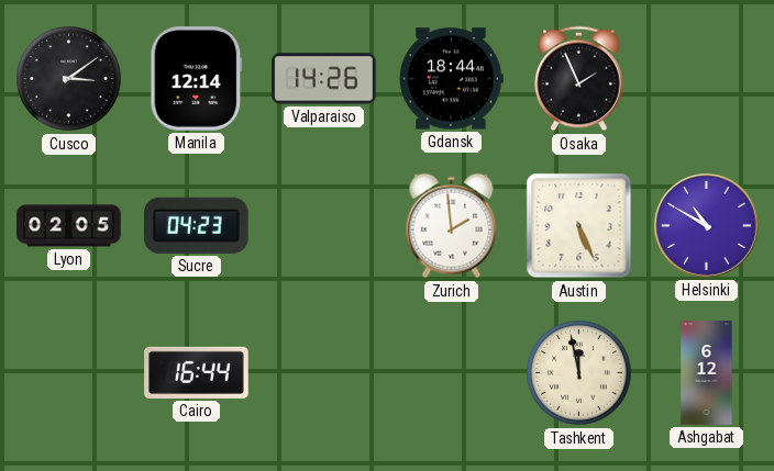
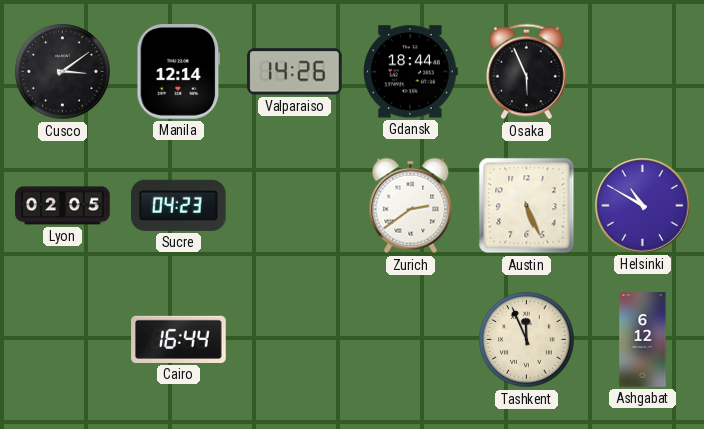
Osaka: 1:56 -> 5:56 (527, 72)
Zurich: 1:59 -> 2:39 (411, 206)
Tashkent: 11:58 -> 11:56 (527, 340)
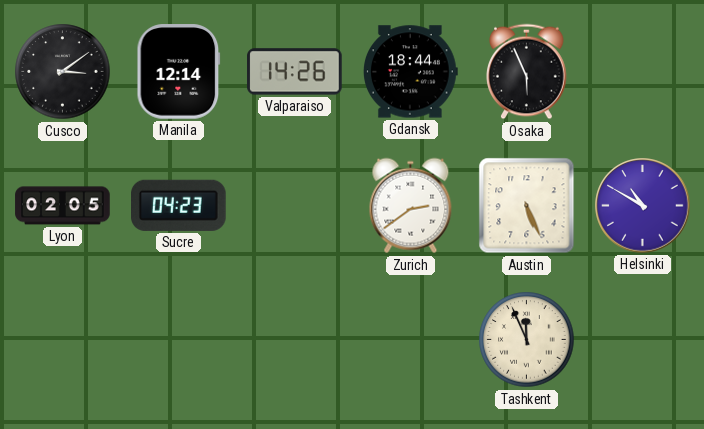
Cairo: 16:44 -> none (179, 339)
Ashgabat: 6:12 -> none (643, 340)
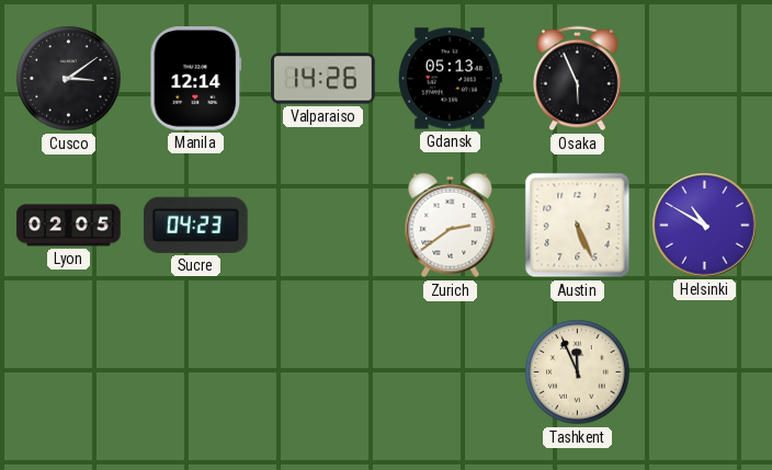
Gdansk: 18:44 -> 05:13 (451, 79)
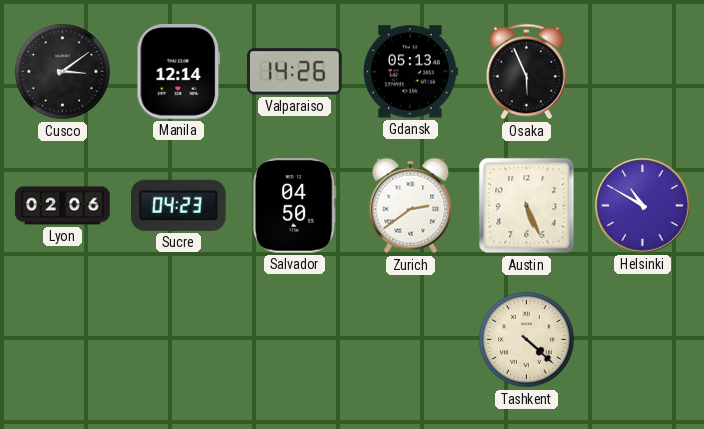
Lyon: 02:05 -> 02:06 (63, 206)
Salvador: none -> 04:50 (294, 206)
Tashkent: 11:56 -> 4:22 (527, 340)
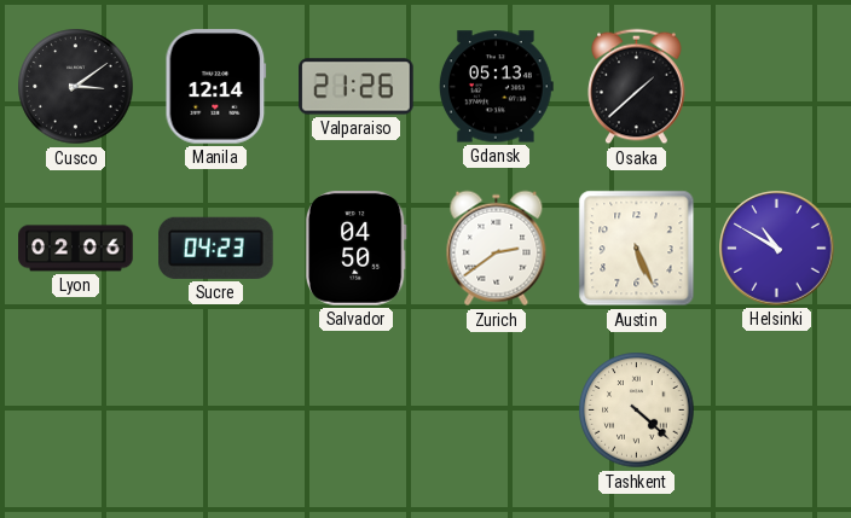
Valparaiso: 14:26 -> 21:26 (357, 87)
Osaka: 5:56 -> 1:38 (637, 87)
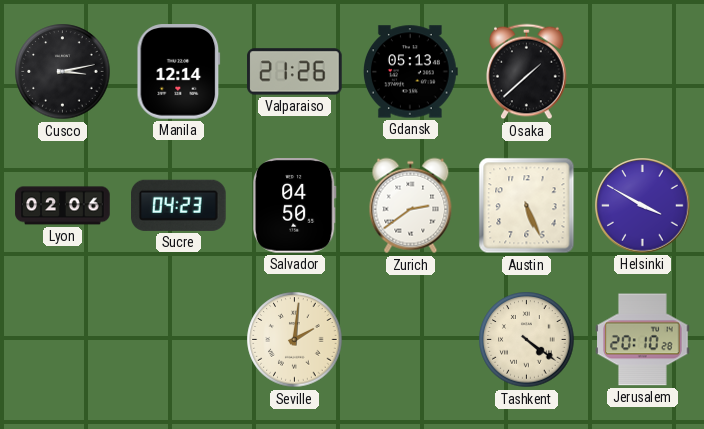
Cusco: 3:09 -> 3:13 (63, 72)
Helsinki: 10:50 -> 3:50 (643, 206)
Seville: none -> 2:01 (295, 340)
Tashkent: 4:22 -> 4:21 (527, 340)
Jerusalem: none -> 20:10 (643, 340)
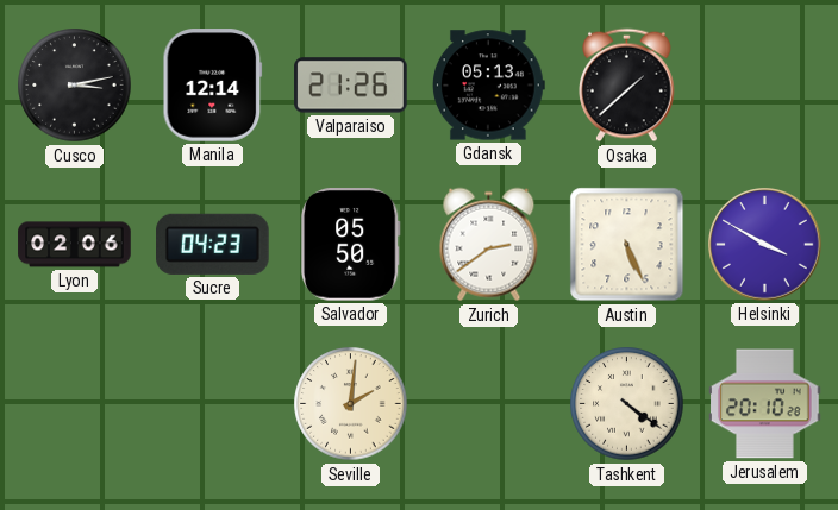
Salvador: 04:50 -> 05:50 (350, 245)
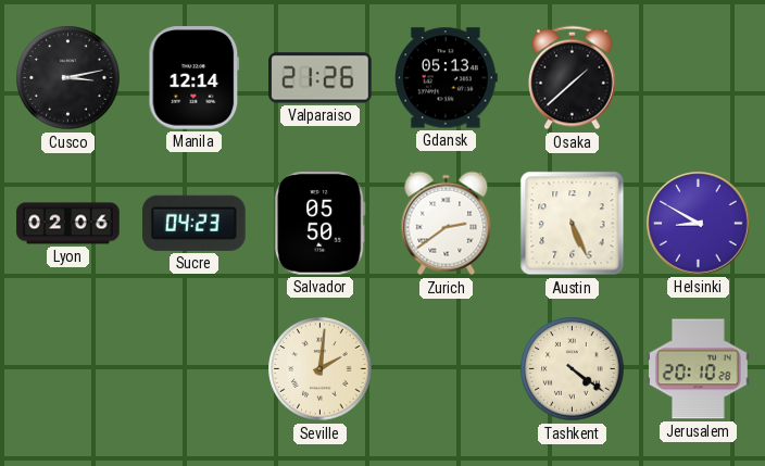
Helsinki: 3:50 -> 8:50 (699, 224)
